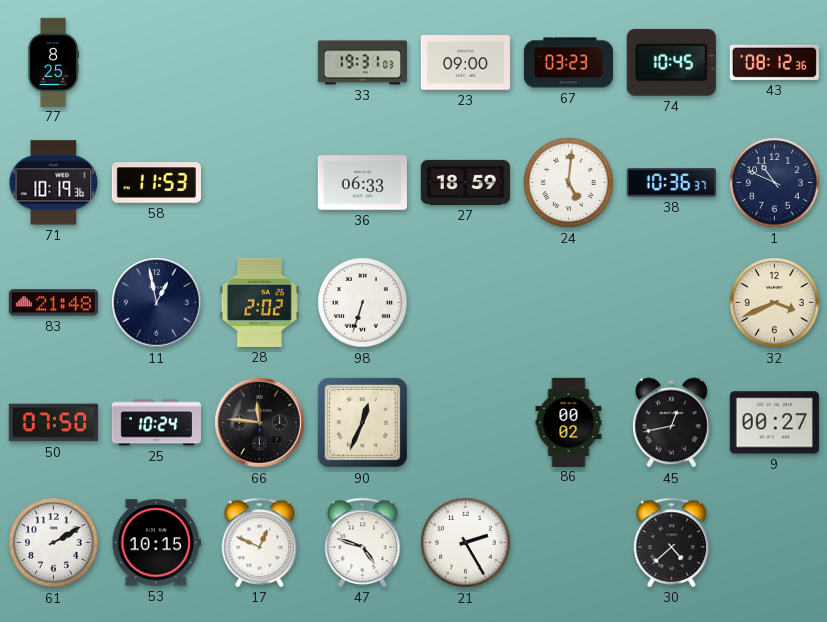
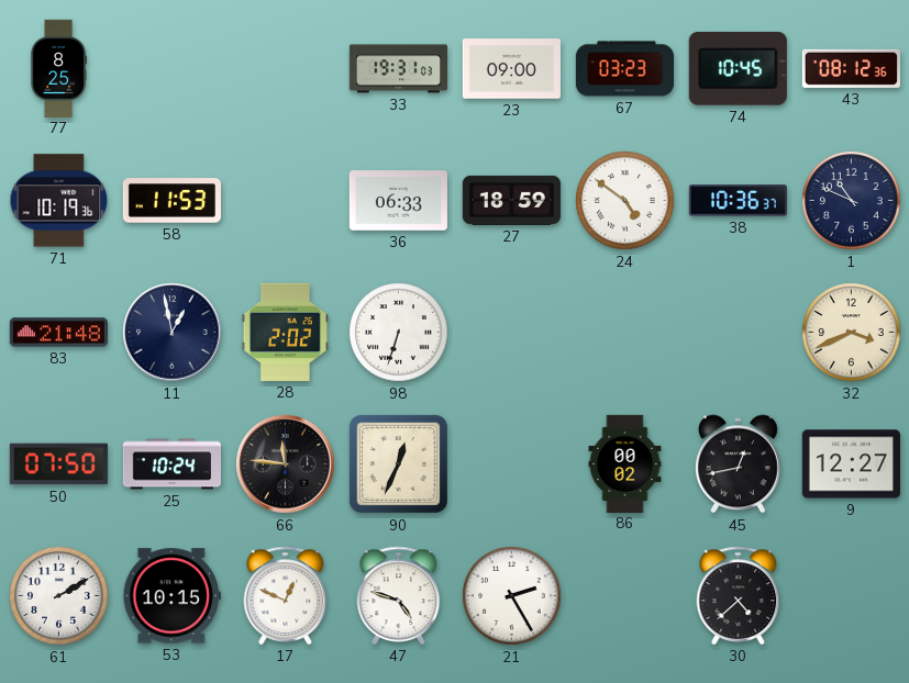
24: 5:01 -> 4:51 (625, 201)
9: 00:27 -> 12:27 (851, 464)
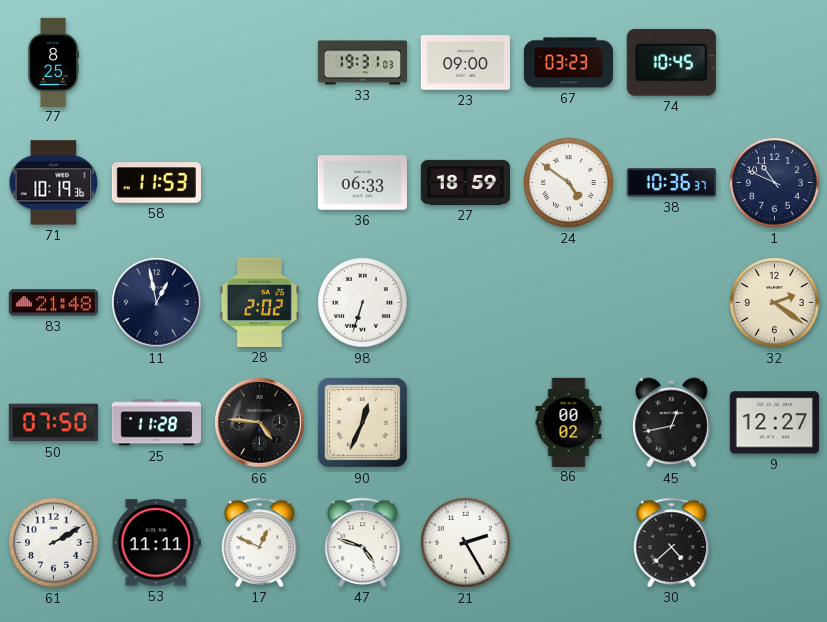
43: 08:12 -> none (851, 68)
32: 3:41 -> 2:21 (775, 303)
25: 10:24 -> 11:28 (156, 423)
66: 11:46 -> 4:46 (260, 423)
53: 10:15 -> 11:11 (156, 543)
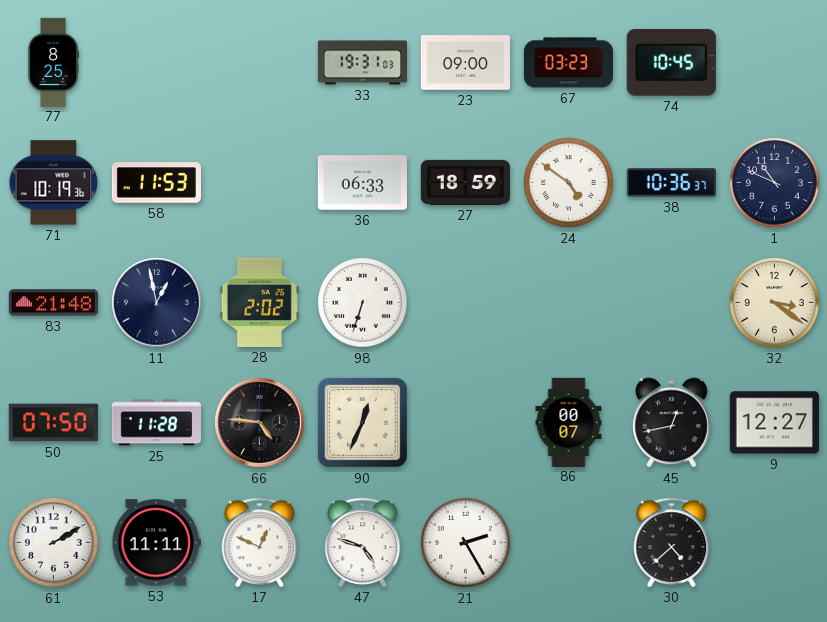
32: 2:21 -> 3:21 (775, 303)
86: 00:02 -> 00:07 (569, 422)
